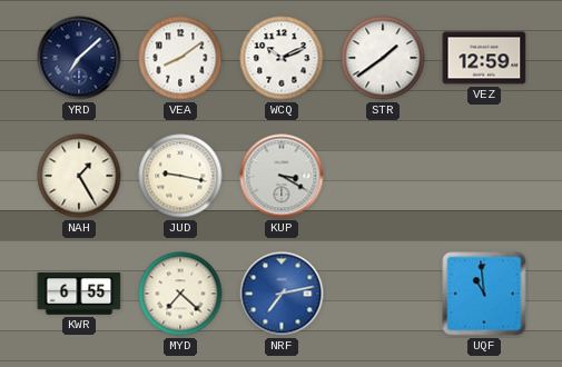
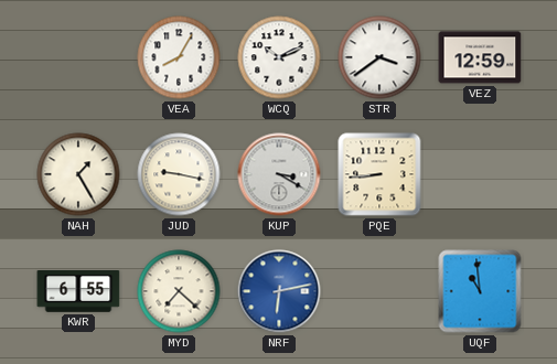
YRD: 7:08 -> none (79, 58)
VEA: 8:09 -> 8:05 (179, 57)
STR: 1:39 -> 3:39 (379, 57)
PQE: none -> 8:44 (379, 174)
NRF: 7:13 -> 6:13 (279, 291)
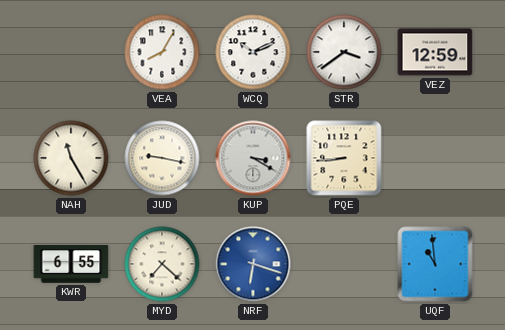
NAH: 1:25 -> 11:25 (71, 158)
NRF: 6:13 -> 6:18 (253, 264)
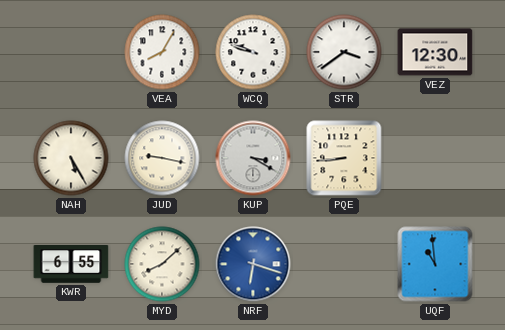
WCQ: 10:11 -> 9:48 (253, 52)
VEZ: 12:59 -> 12:30 (435, 52)
NAH: 11:25 -> 5:25 (71, 158)
MYD: 7:22 -> 8:08 (162, 264)
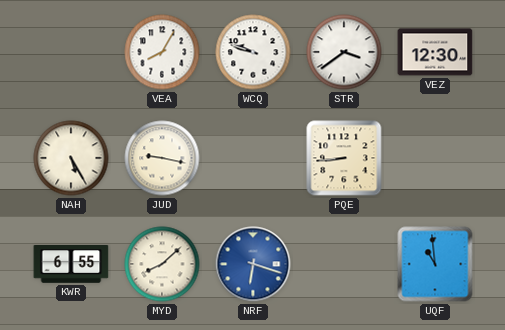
KUP: 3:20 -> none (253, 158)
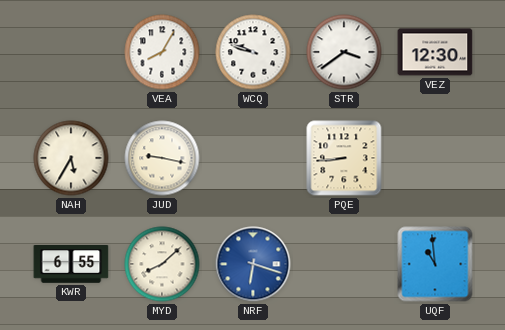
NAH: 5:25 -> 5:35 (71, 158)
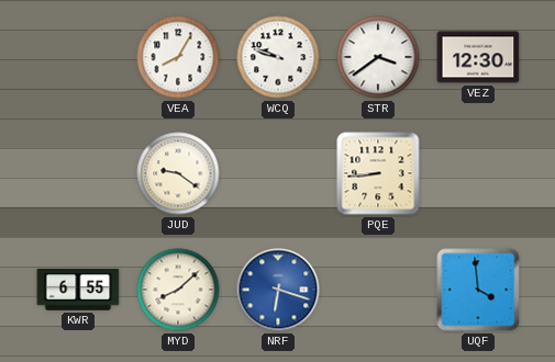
NAH: 5:35 -> none (71, 158)
JUD: 9:17 -> 9:21 (178, 173)
UQF: 10:59 -> 3:59 (478, 290)
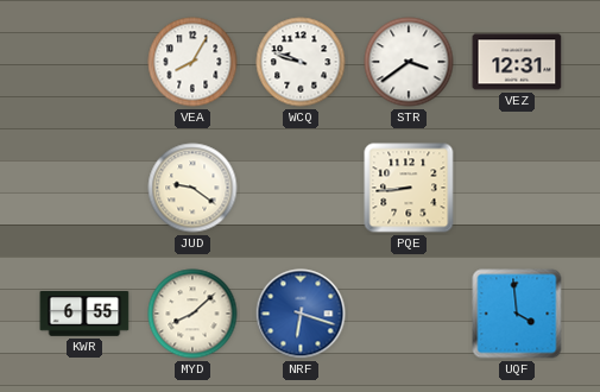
VEZ: 12:30 -> 12:31 (517, 62)
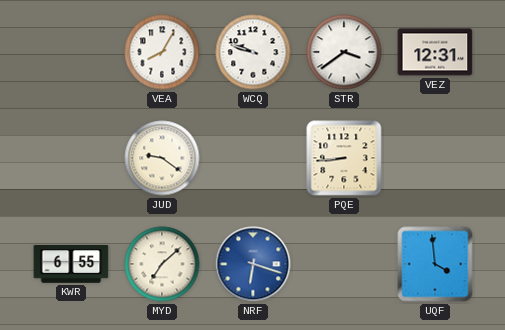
MYD: 8:08 -> 7:08 (162, 264)
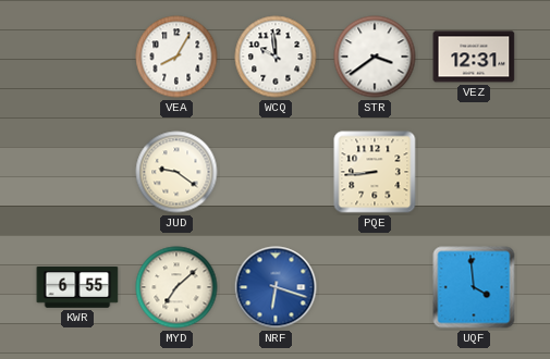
WCQ: 9:48 -> 9:59 (276, 57)
